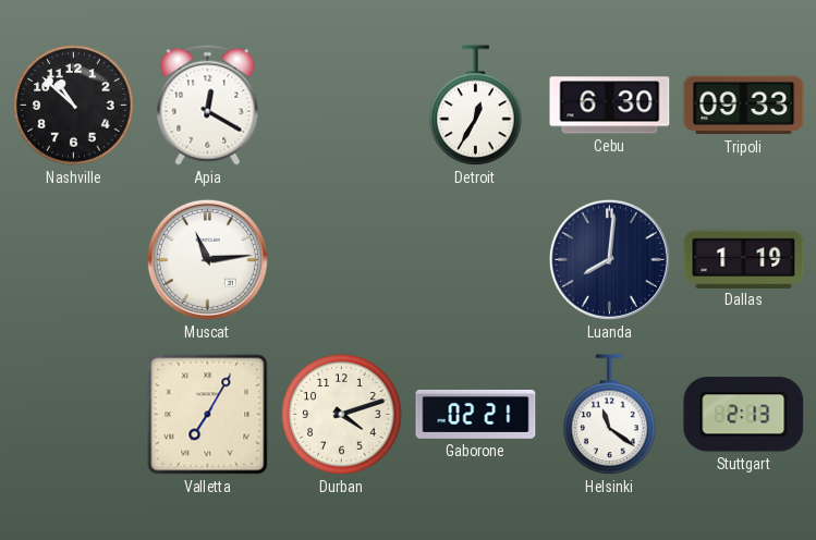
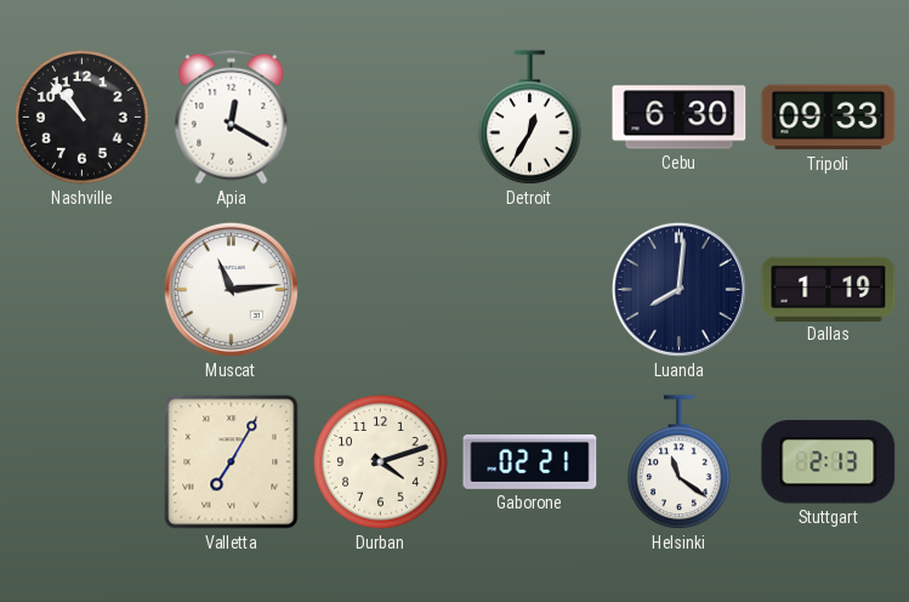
Nashville: 10:52 -> 10:53 (83, 118)
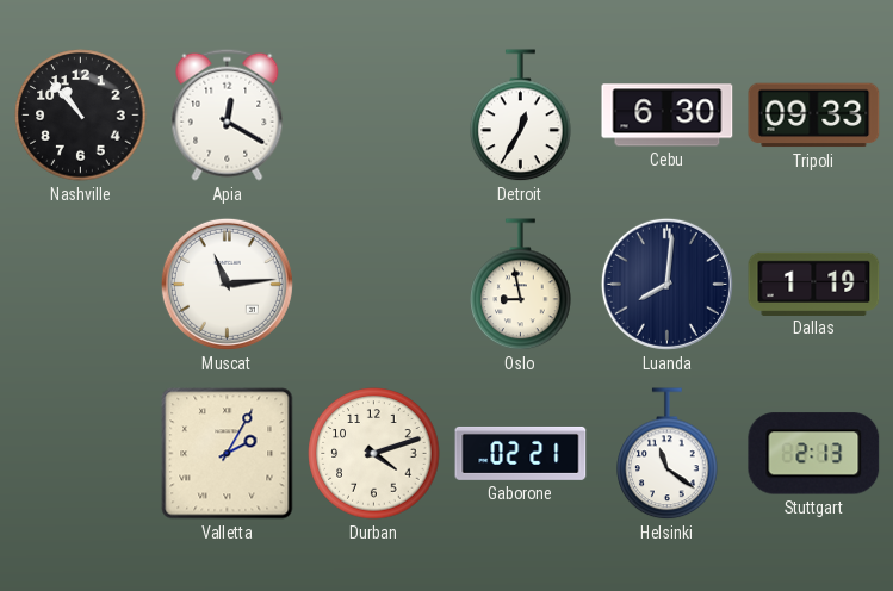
Oslo: none -> 8:58 (521, 285)
Valletta: 7:05 -> 2:05 (228, 454)
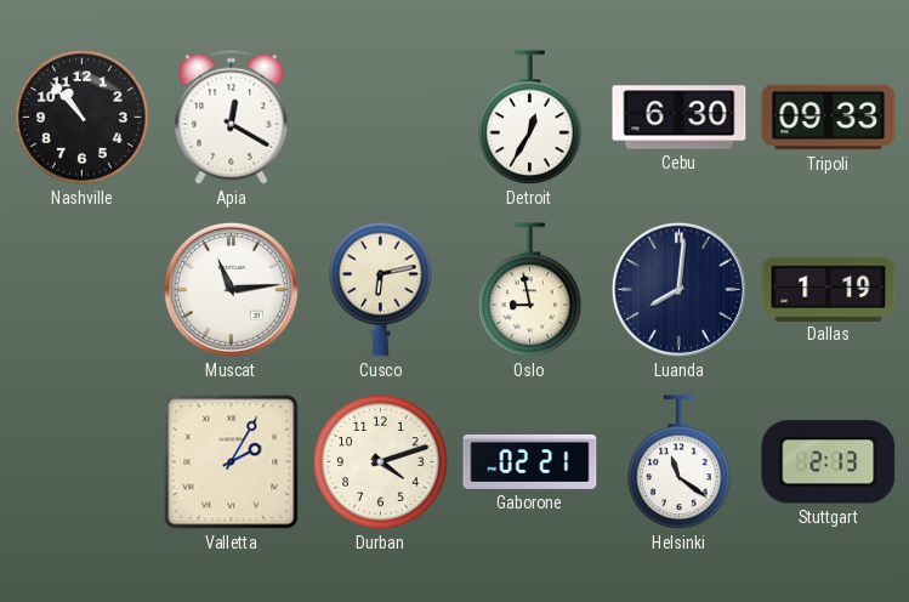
Cusco: none -> 6:13 (381, 289)
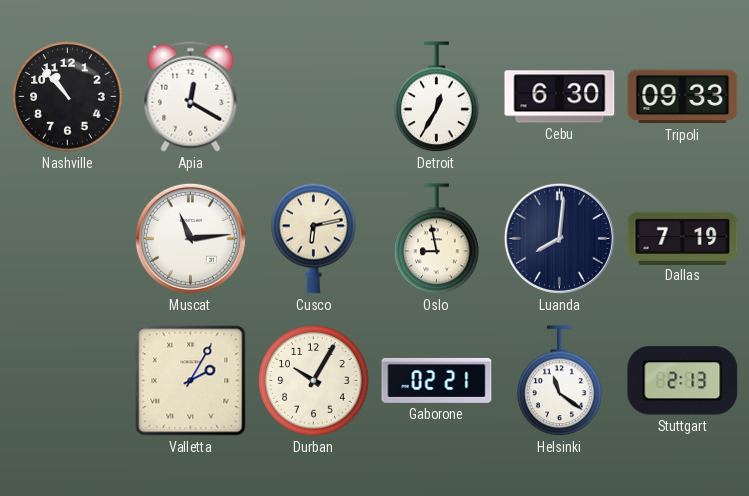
Dallas: 1:19 -> 7:19 (683, 238)
Durban: 4:12 -> 10:05 (314, 381)
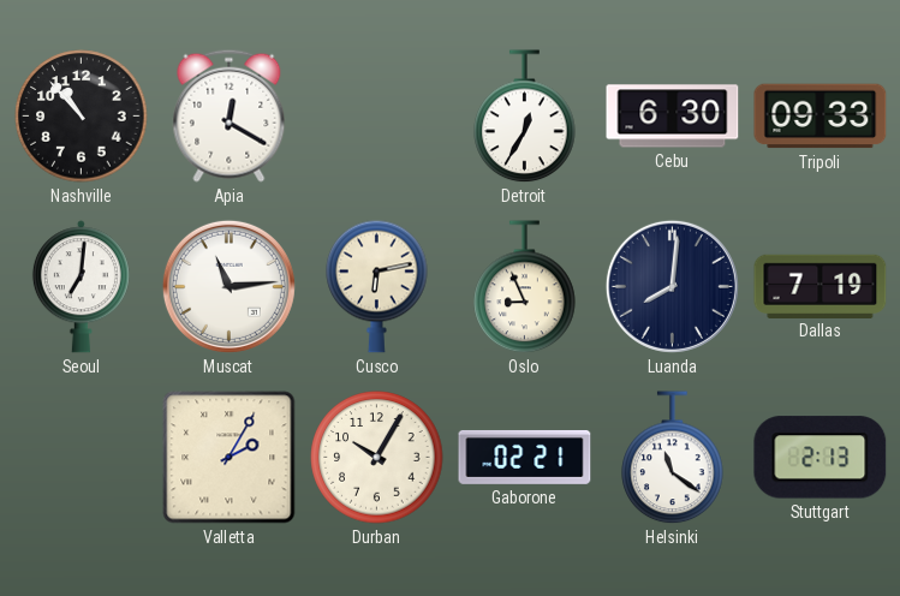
Seoul: none -> 7:01 (81, 287)
Oslo: 8:58 -> 8:56 (525, 287)
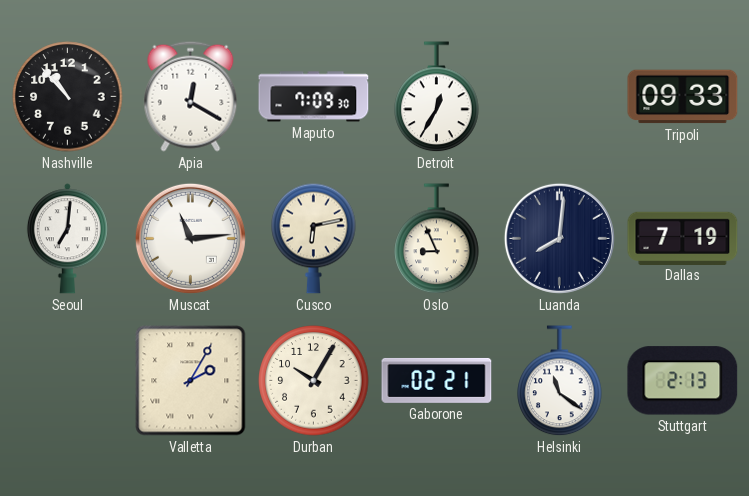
Maputo: none -> 7:09 (314, 97)
Cebu: 6:30 -> none (673, 117)
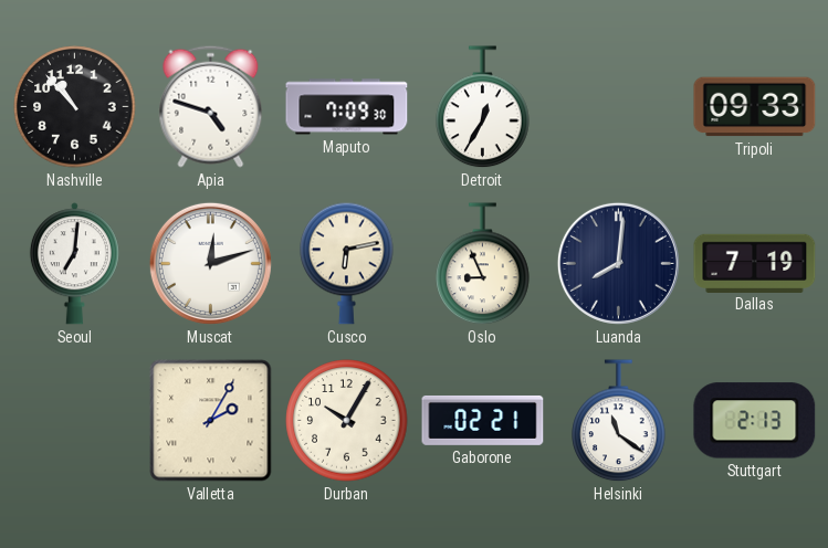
Apia: 12:20 -> 4:48 (211, 106)
Muscat: 11:14 -> 12:12 (210, 263)
